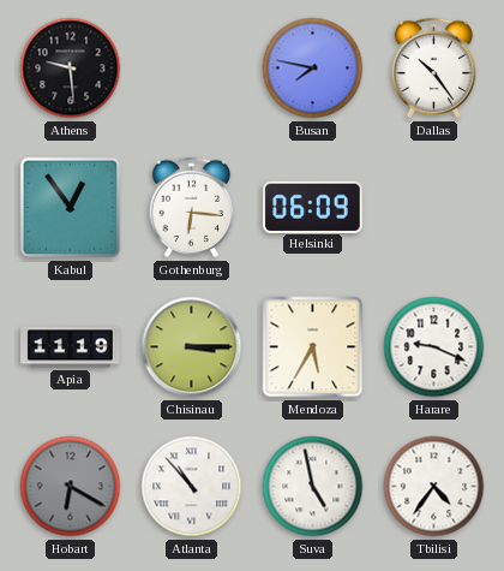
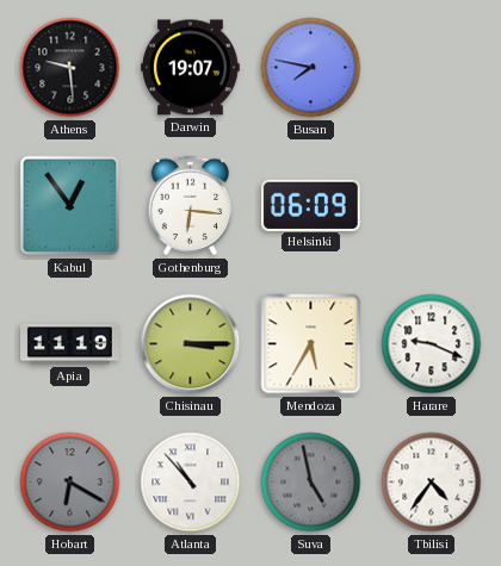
Darwin: none -> 19:07 (191, 68)
Dallas: 10:24 -> none (434, 69)
Suva dial: white -> grey (311, 483)
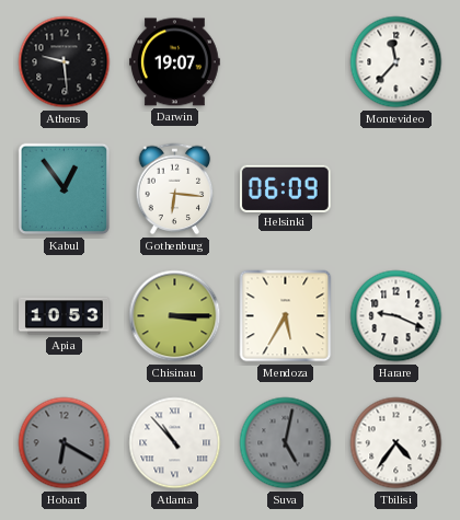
Busan: 7:47 -> none (311, 68)
Montevideo: none -> 11:37 (396, 62)
Apia: 11:19 -> 10:53 (65, 316)
Suva: 4:58 -> 5:02 (286, 443)
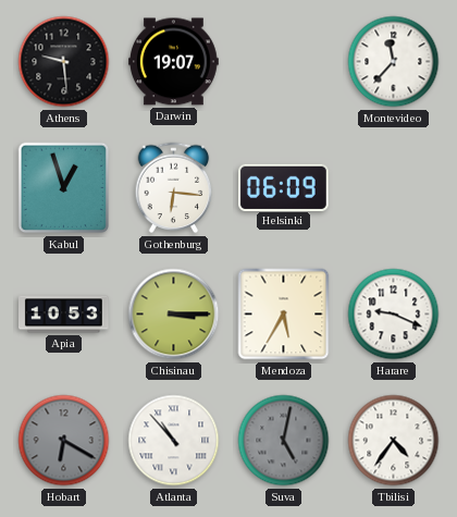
Kabul: 12:54 -> 12:57 (64, 188)
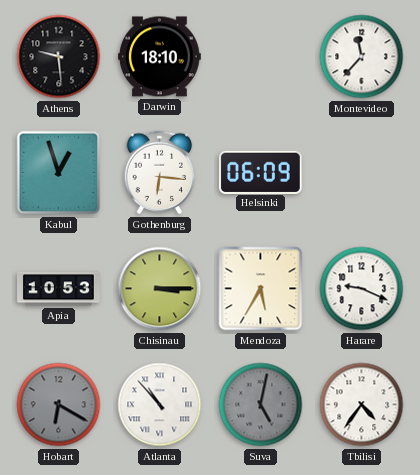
Darwin: 19:07 -> 18:10 (160, 57)
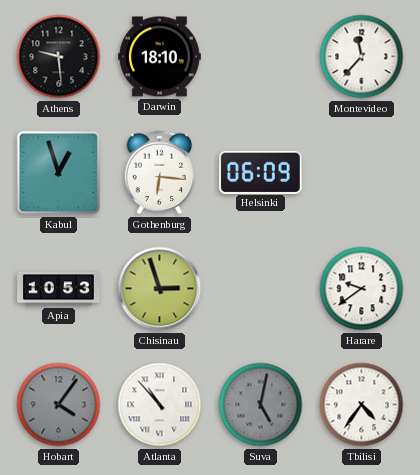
Chisinau: 3:15 -> 2:57 (160, 289)
Mendoza: 5:35 -> none (261, 289)
Harare: 9:19 -> 9:39 (362, 289)
Hobart: 6:20 -> 4:06 (59, 405)
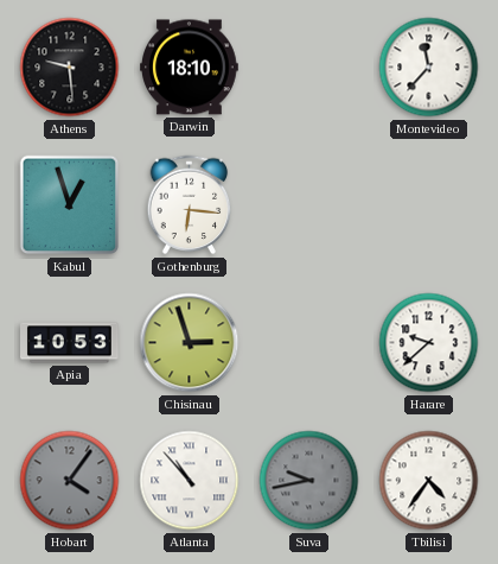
Helsinki: 06:09 -> none (260, 172)
Harare: 9:39 -> 9:38 (429, 343)
Suva: 5:02 -> 9:43 (309, 481)
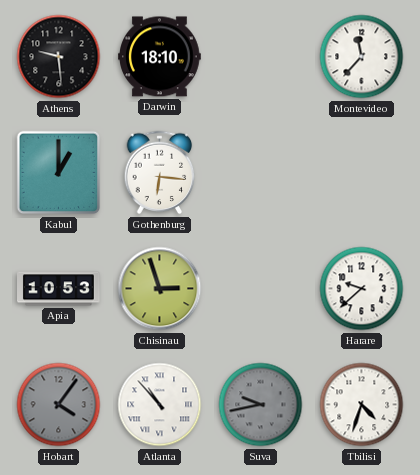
Kabul: 12:57 -> 1:00 (59, 173)
Tbilisi: 4:36 -> 4:33 (362, 405)
